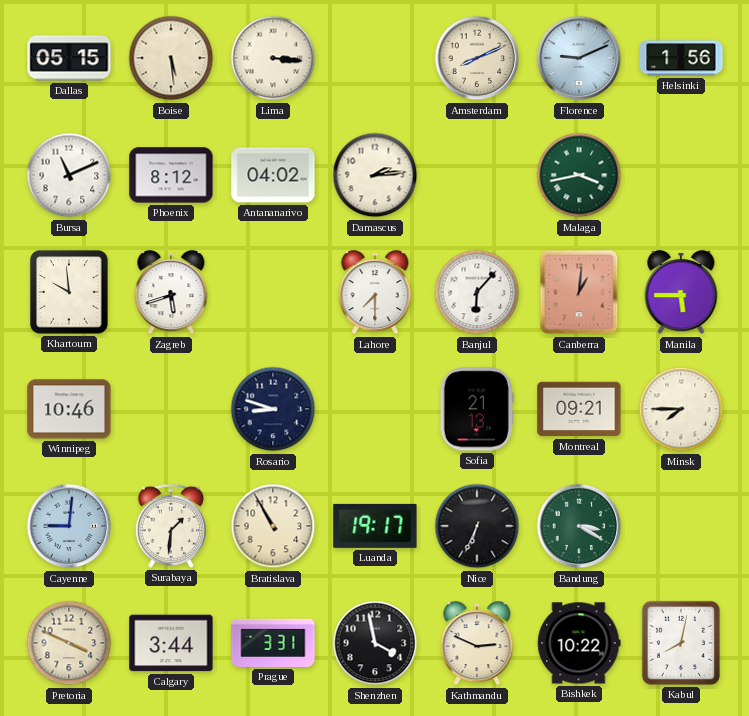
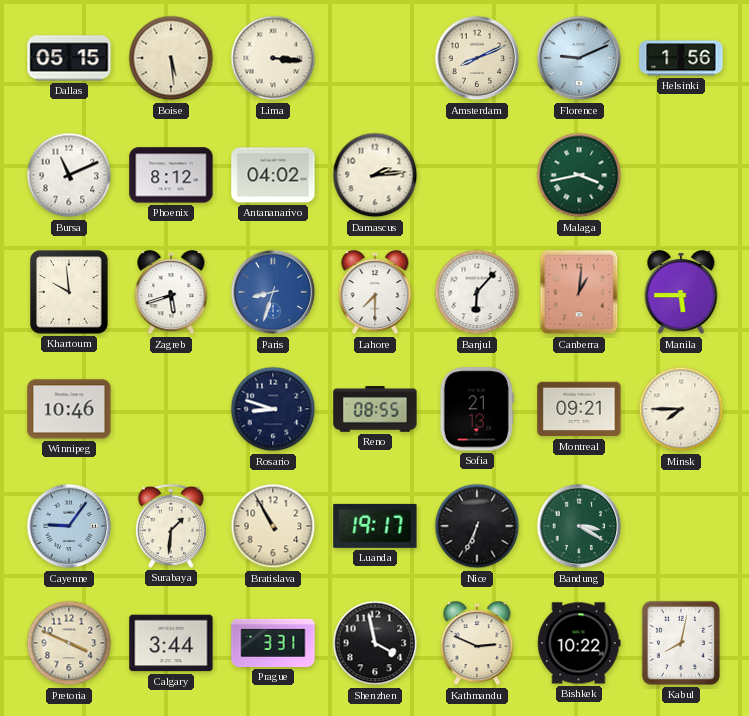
Paris: none -> 8:33 (273, 292)
Reno: none -> 08:55 (375, 409)
Cayenne: 9:01 -> 9:06 (69, 526)
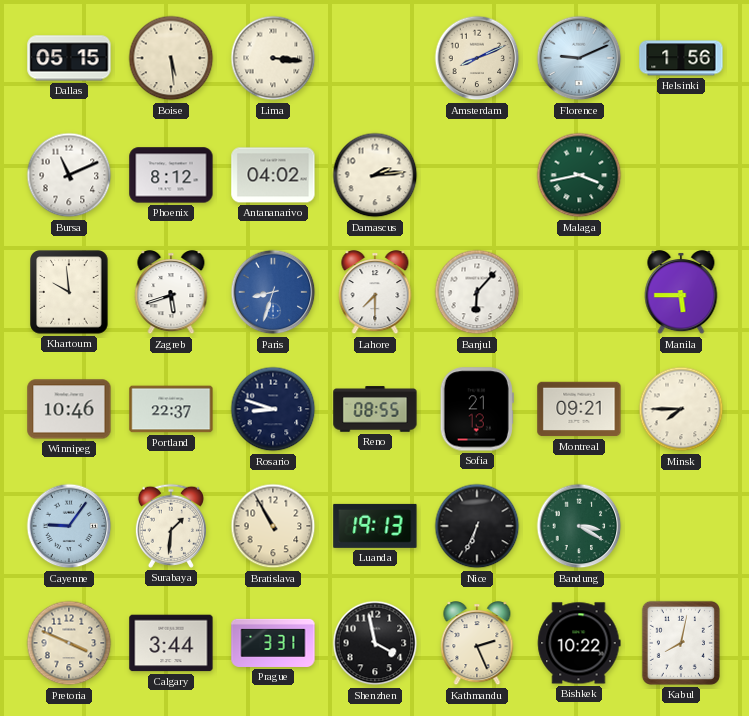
Canberra: 1:01 -> none (579, 292)
Portland: none -> 22:37 (171, 409)
Luanda: 19:17 -> 19:13 (375, 526)
Kathmandu: 2:49 -> 2:26 (477, 644)
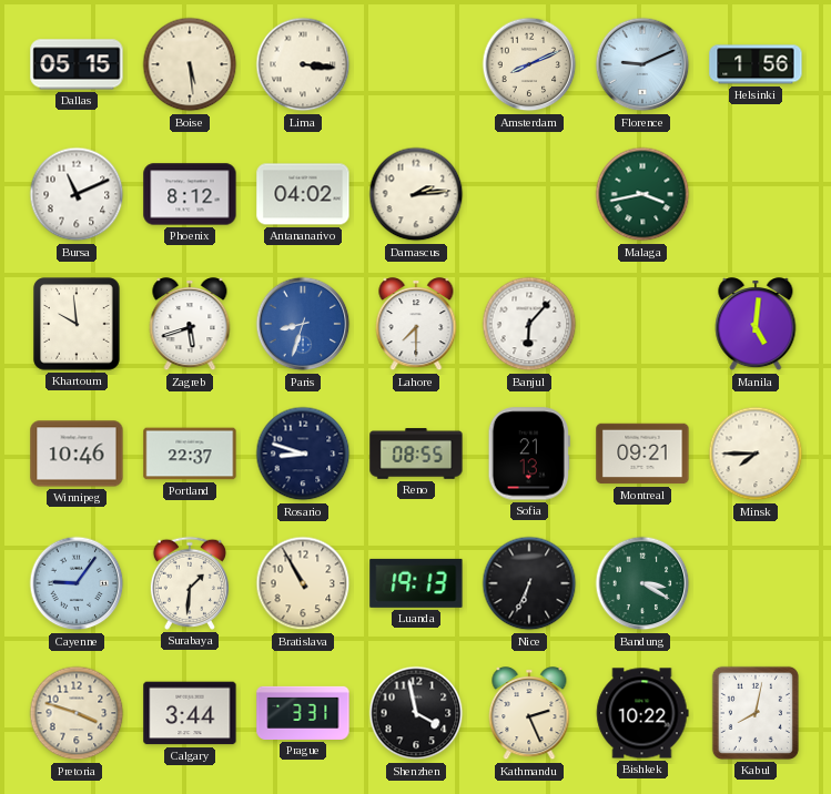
Manila: 5:45 -> 5:01 (756, 325)
Pretoria: 3:49 -> 3:48 (77, 713)
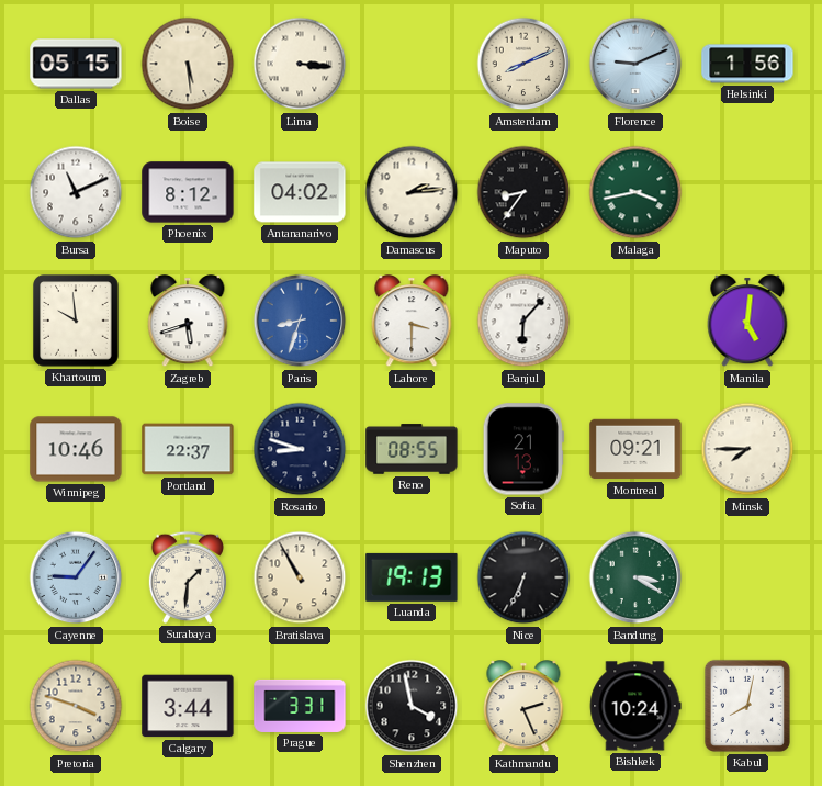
Maputo: none -> 8:36 (523, 192)
Lahore: 7:30 -> 3:30 (412, 322)
Bishkek: 10:22 -> 10:24 (635, 706)
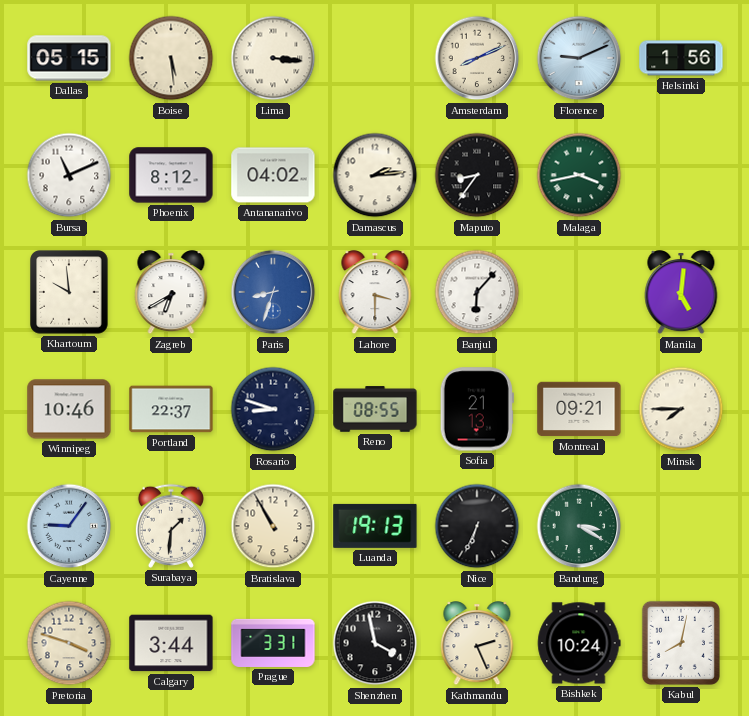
Zagreb: 5:42 -> 6:40 (171, 293)
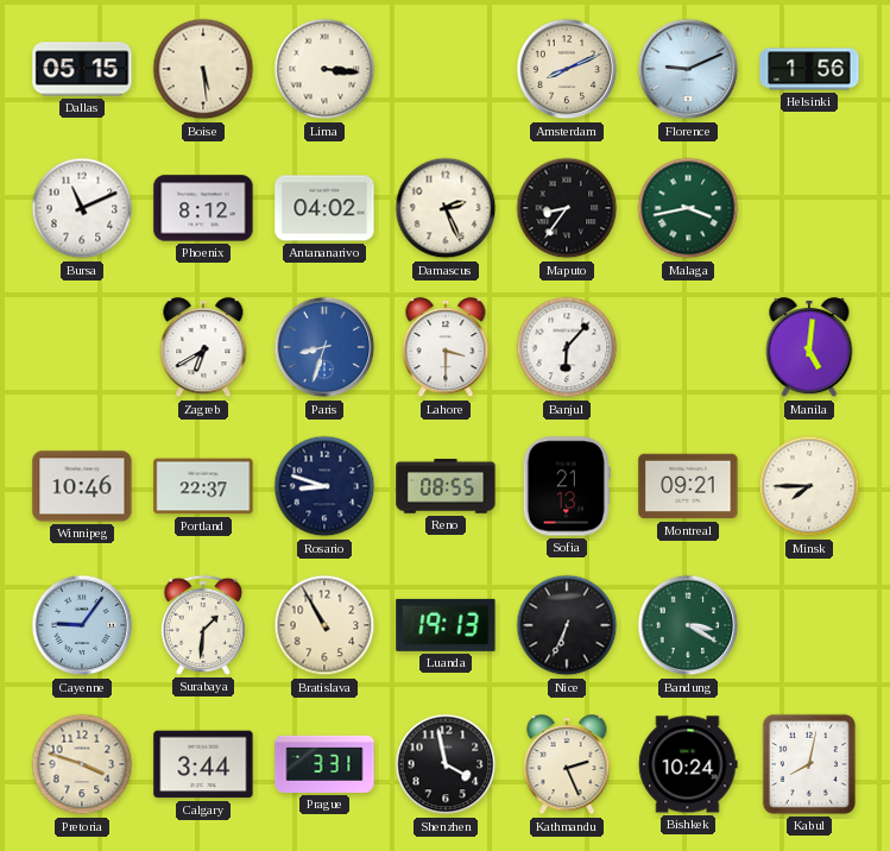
Damascus: 2:14 -> 2:26 (446, 208)
Khartoum: 9:59 -> none (69, 292)
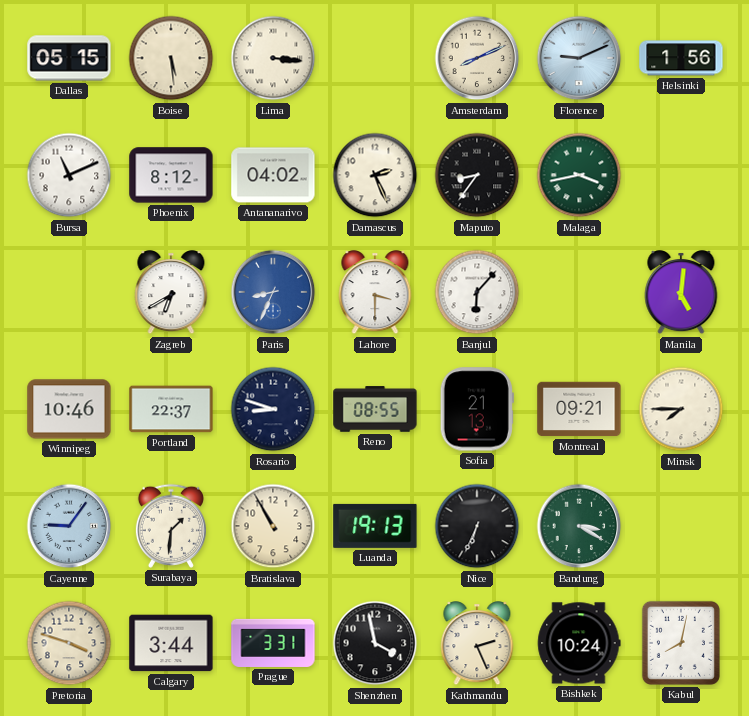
Paris: 8:33 -> 8:34 (273, 292)
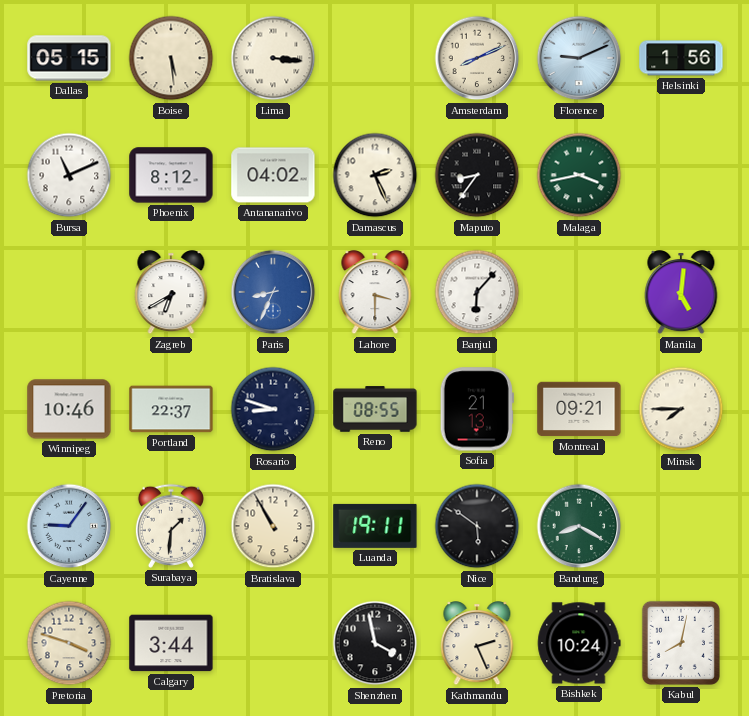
Luanda: 19:13 -> 19:11 (375, 526)
Nice: 6:34 -> 5:51 (477, 526)
Bandung: 3:20 -> 8:20 (579, 526)
Prague: 3:31 -> none (273, 643)
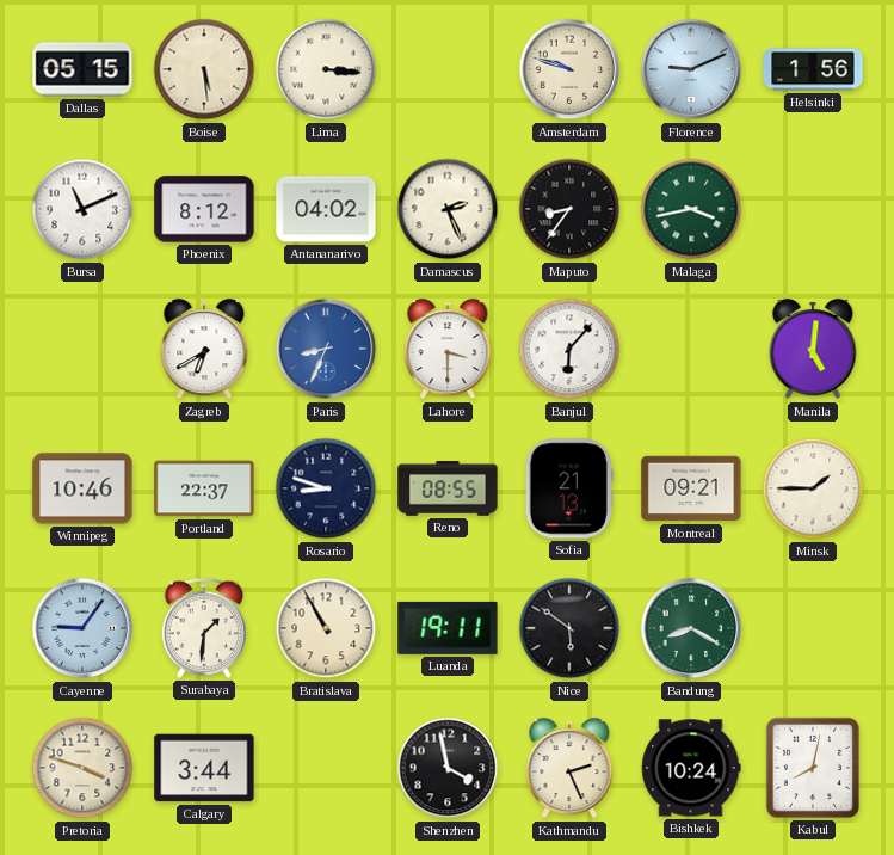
Amsterdam: 8:11 -> 9:48 (569, 69)
Minsk: 7:45 -> 1:45 (813, 488)
